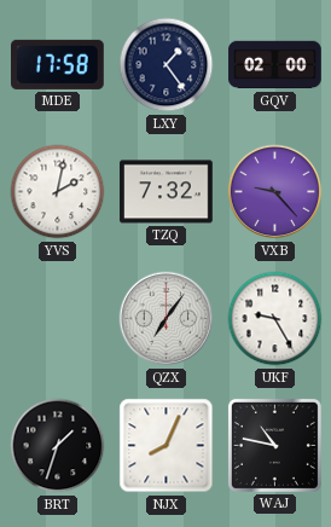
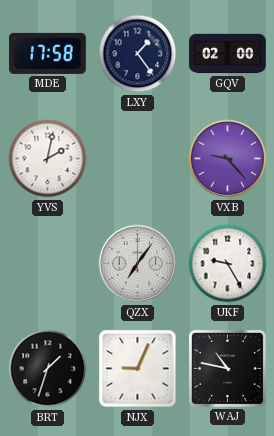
TZQ: 7:32 -> none (167, 192)
NJX: 8:04 -> 9:04 (138, 369)
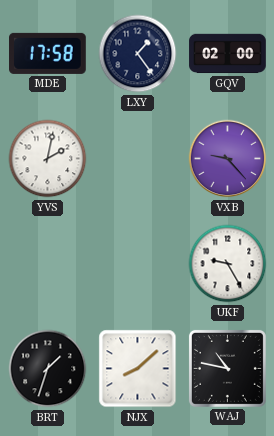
QZX: 7:06 -> none (138, 264)
NJX: 9:04 -> 8:08 (138, 369)
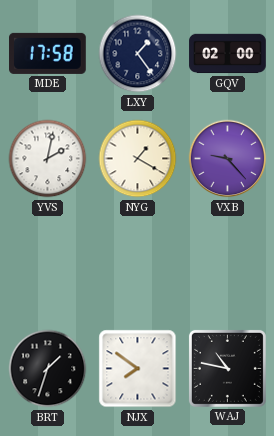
NYG: none -> 1:20 (138, 159)
UKF: 9:25 -> none (228, 264)
NJX: 8:08 -> 7:51 (138, 369)
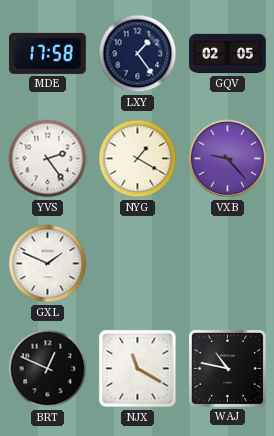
GQV: 02:00 -> 02:05 (228, 54)
YVS: 2:02 -> 2:24 (48, 159)
GXL: none -> 1:49 (48, 264)
BRT: 1:33 -> 12:49 (48, 369)
NJX: 7:51 -> 11:20 (138, 369)
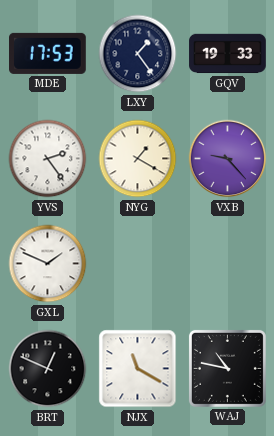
MDE: 17:58 -> 17:53 (48, 53)
GQV: 02:05 -> 19:33 (228, 54)
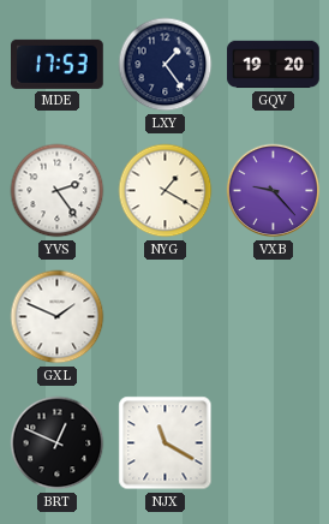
GQV: 19:33 -> 19:20 (274, 65)
WAJ: 10:47 -> none (227, 368)
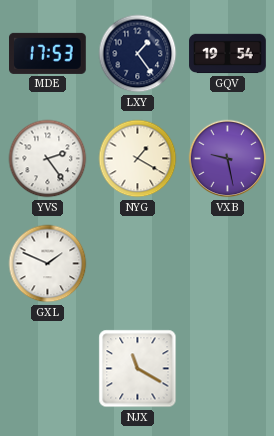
GQV: 19:20 -> 19:54 (228, 54)
VXB: 9:23 -> 9:28 (228, 159)
BRT: 12:49 -> none (58, 443)
